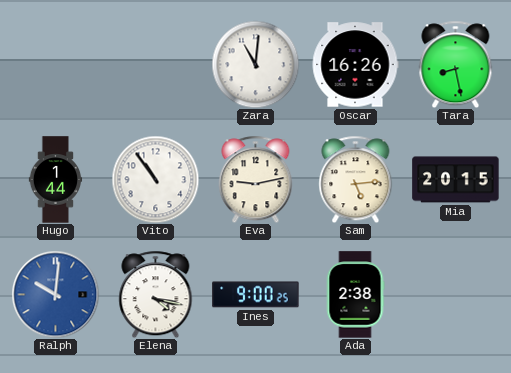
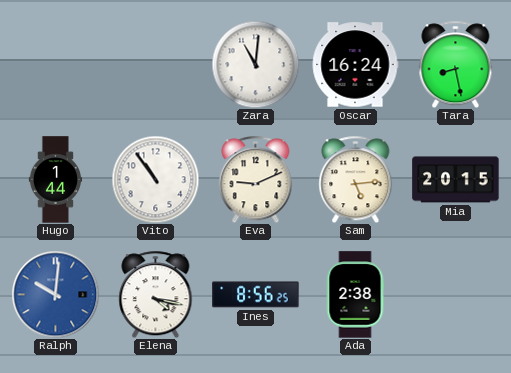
Oscar: 16:26 -> 16:24 (355, 65)
Eva: 9:13 -> 9:11 (256, 179)
Ines: 9:00 -> 8:56 (256, 295)
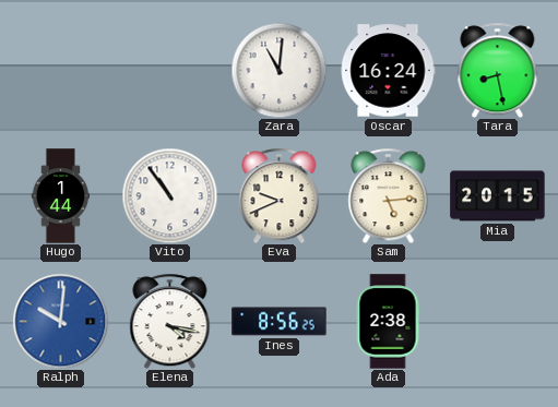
Eva: 9:11 -> 9:41 (280, 195)
